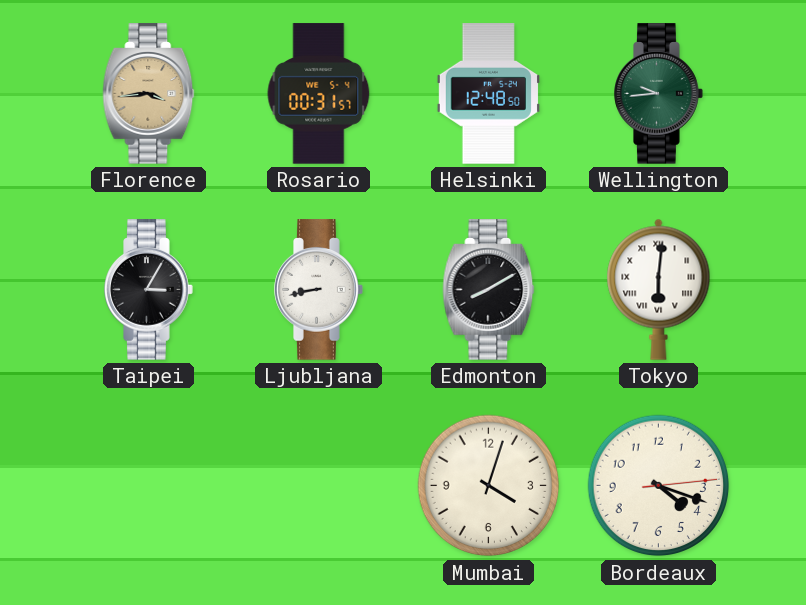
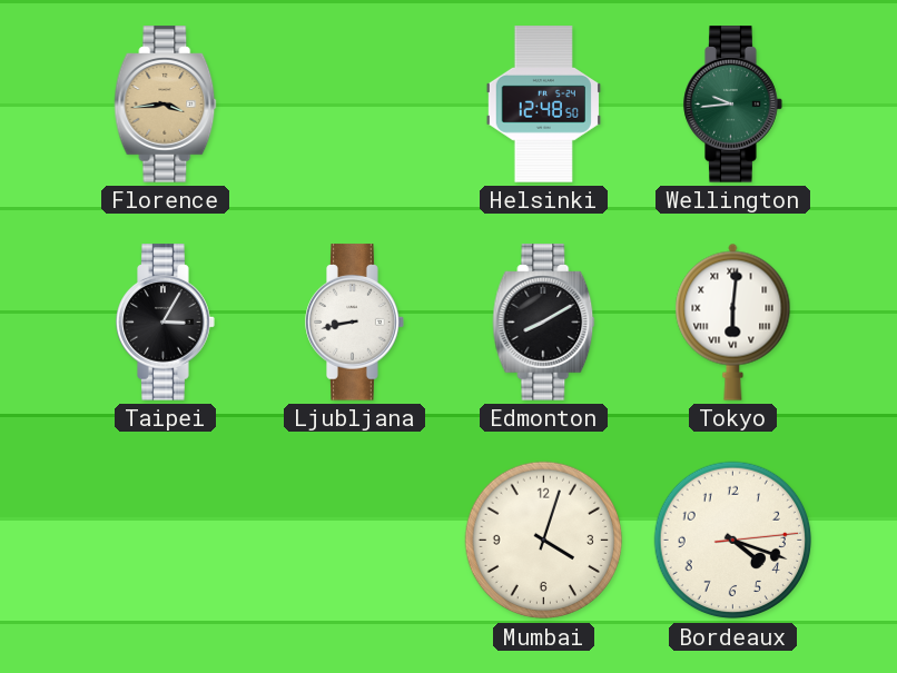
Rosario: 00:31 -> none (319, 94)
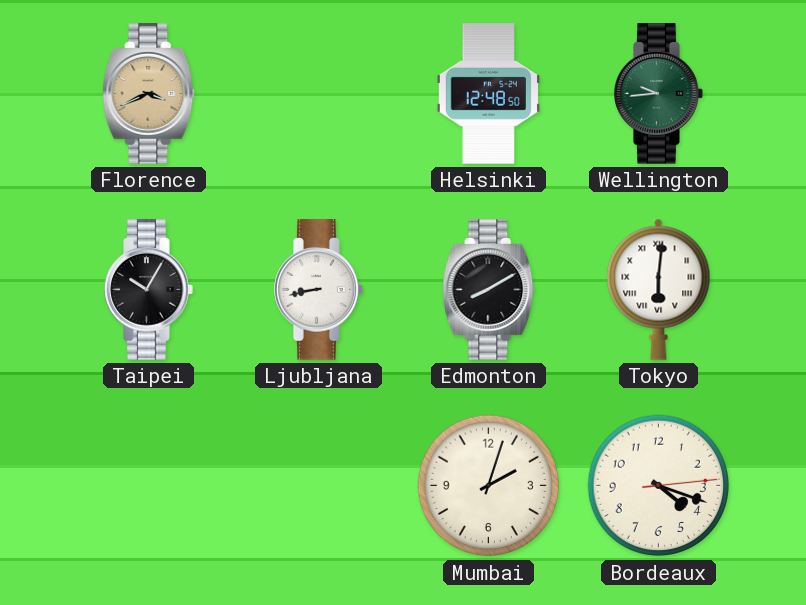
Florence: 3:44 -> 3:41 (149, 94)
Taipei: 3:05 -> 10:05 (149, 290)
Mumbai: 4:03 -> 2:03 (489, 486)
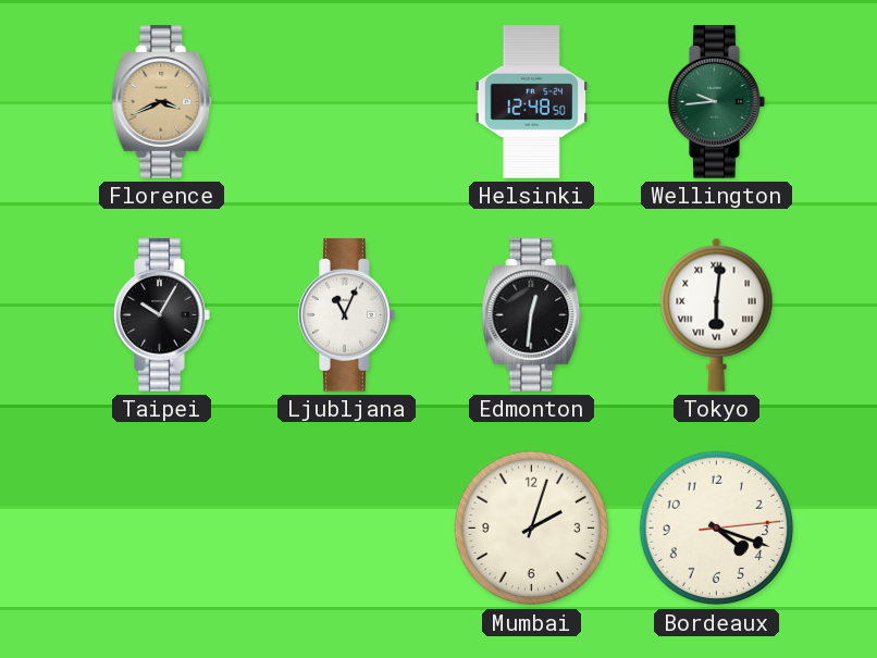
Ljubljana: 8:43 -> 11:04 (347, 315)
Edmonton: 8:10 -> 12:31 (532, 315)
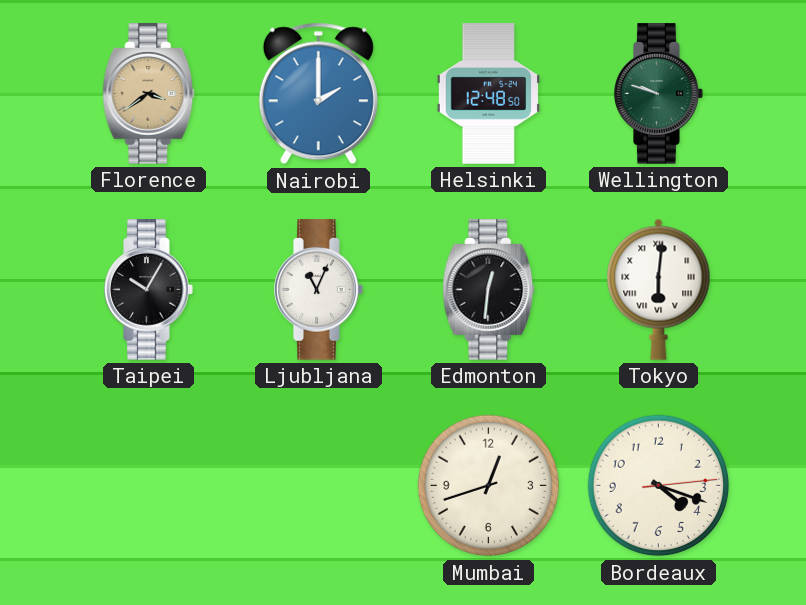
Florence: 3:41 -> 3:39 (149, 94)
Nairobi: none -> 2:00 (318, 94)
Wellington: 9:44 -> 9:48 (659, 94)
Mumbai: 2:03 -> 12:42 (489, 486)
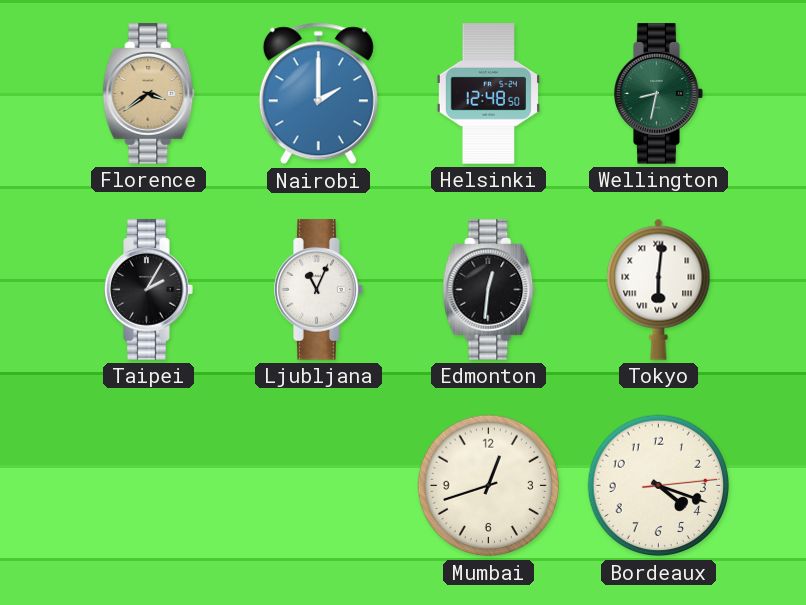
Wellington: 9:48 -> 8:32 (659, 94)
Taipei: 10:05 -> 2:05 (149, 290)
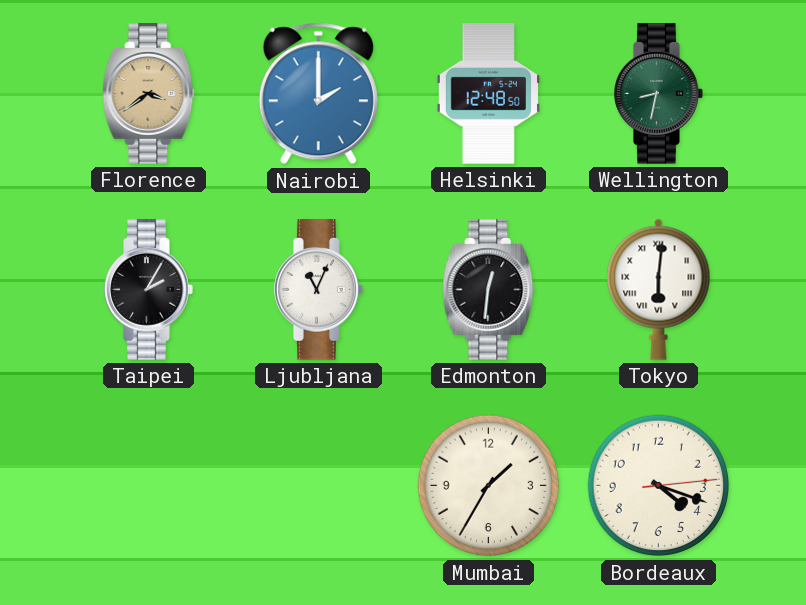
Mumbai: 12:42 -> 1:35 (489, 486)
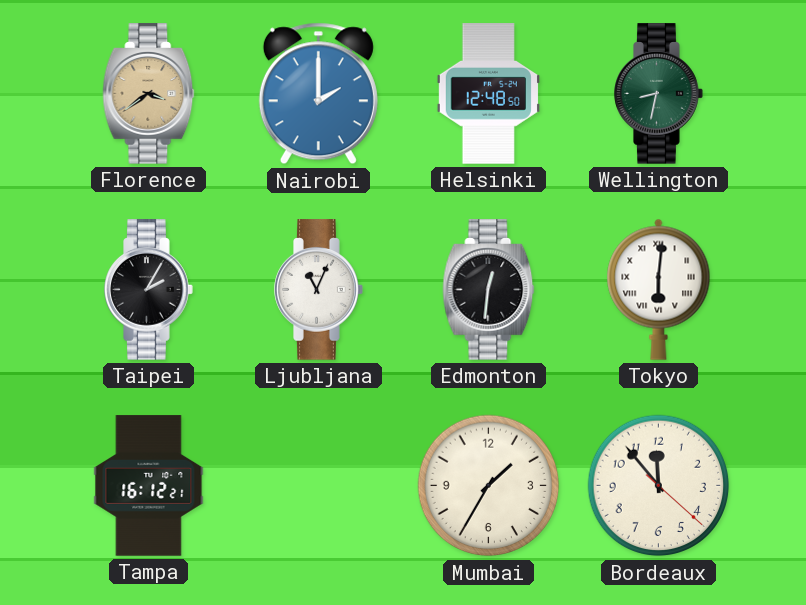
Tampa: none -> 16:12 (149, 486)
Bordeaux: 4:18 -> 11:53 (659, 486)
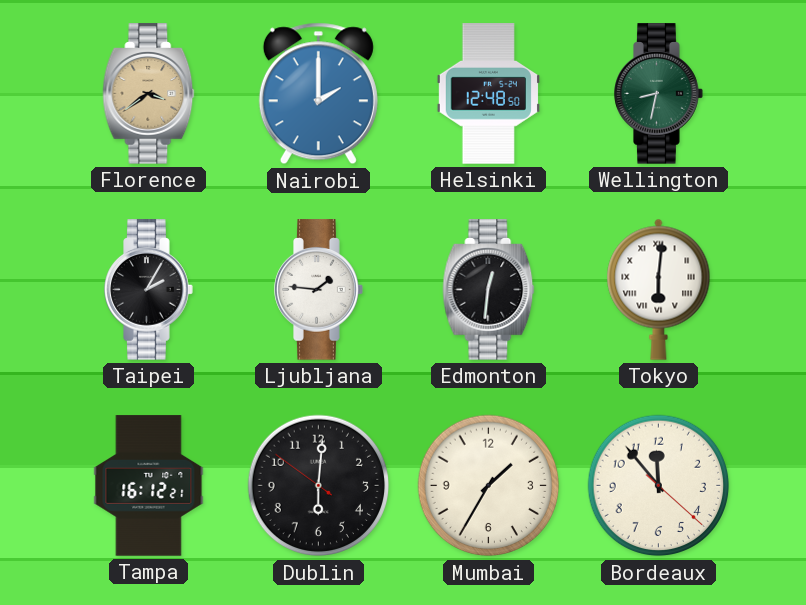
Ljubljana: 11:04 -> 1:46 (319, 290)
Dublin: none -> 6:00 (319, 486)
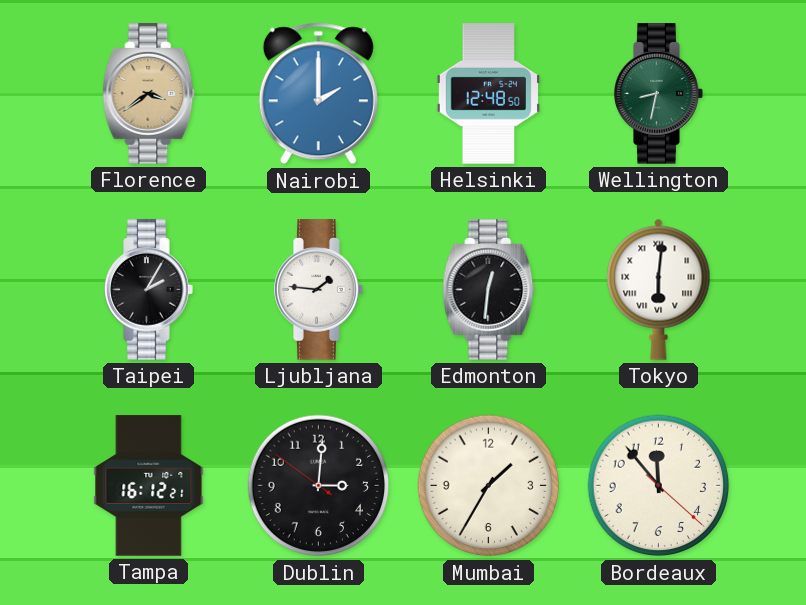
Dublin: 6:00 -> 3:00 (319, 486)
